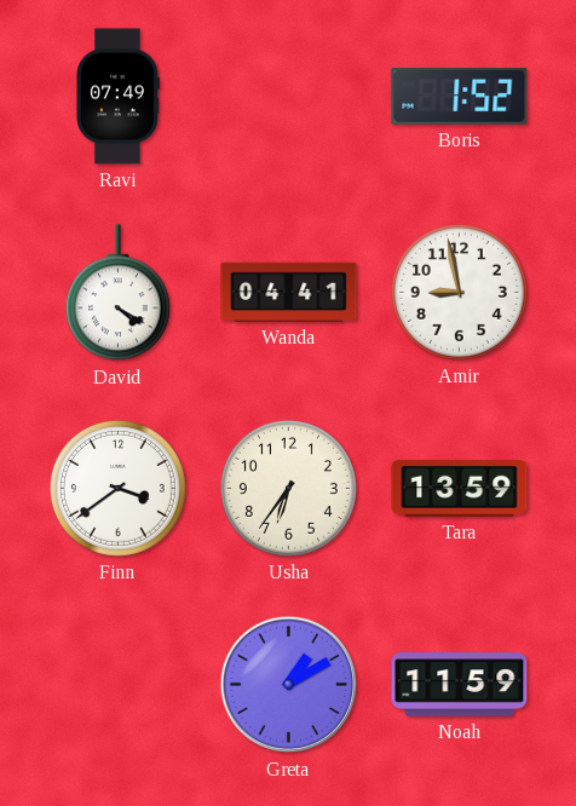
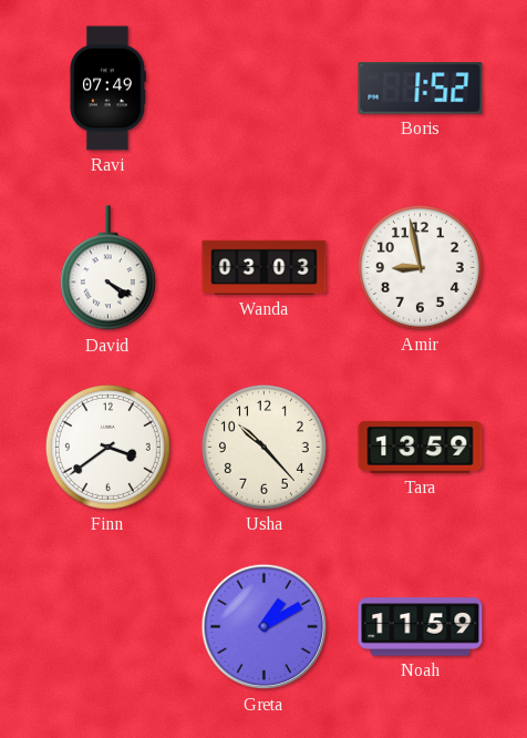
Wanda: 04:41 -> 03:03 (265, 267)
Usha: 6:36 -> 10:23 (263, 447)
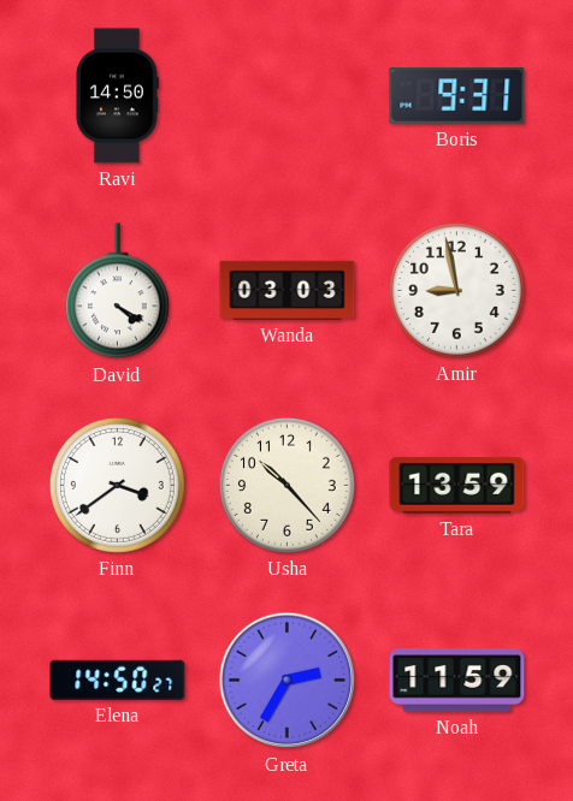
Ravi: 07:49 -> 14:50 (117, 96)
Boris: 1:52 -> 9:31 (457, 96)
Elena: none -> 14:50 (118, 680)
Greta: 1:10 -> 2:35 (288, 681)
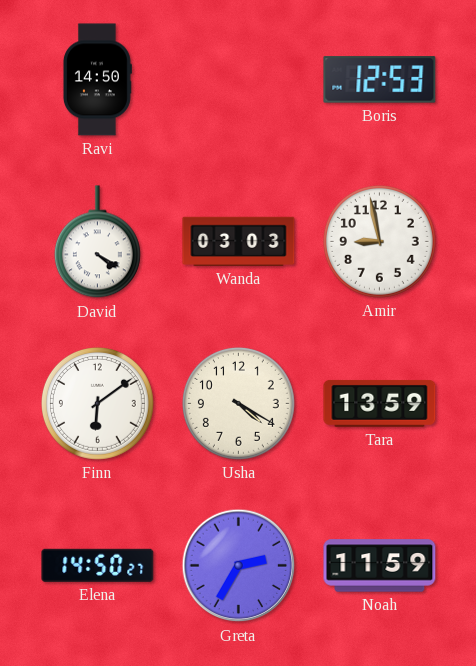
Boris: 9:31 -> 12:53 (380, 80)
Finn: 3:39 -> 6:09 (97, 403)
Usha: 10:23 -> 4:20 (238, 403)
